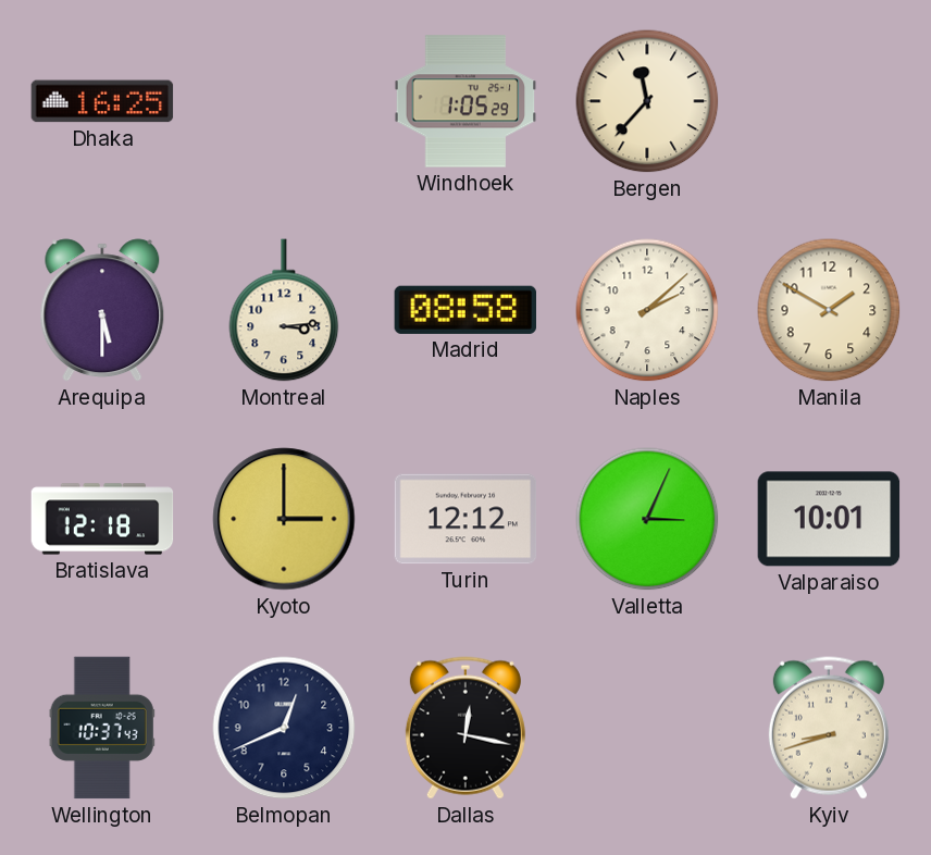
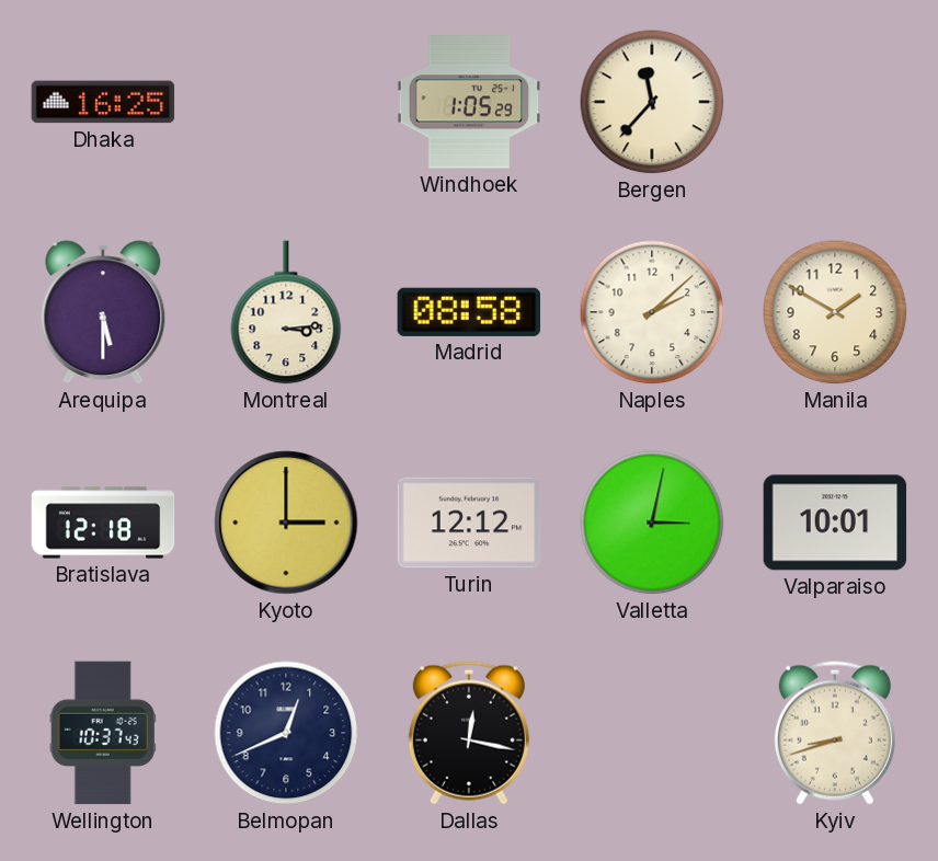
Valletta: 3:04 -> 3:02 (652, 523)
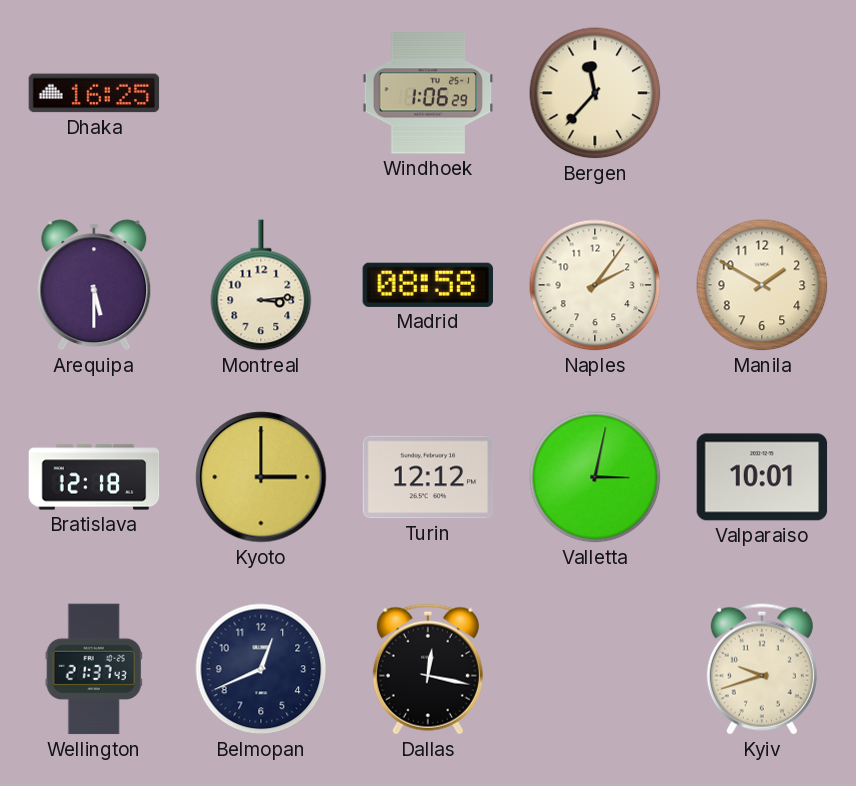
Windhoek: 1:05 -> 1:06 (428, 93)
Naples: 2:08 -> 2:06 (595, 285)
Wellington: 10:37 -> 21:37 (94, 669)
Kyiv: 8:42 -> 9:42 (762, 669)
